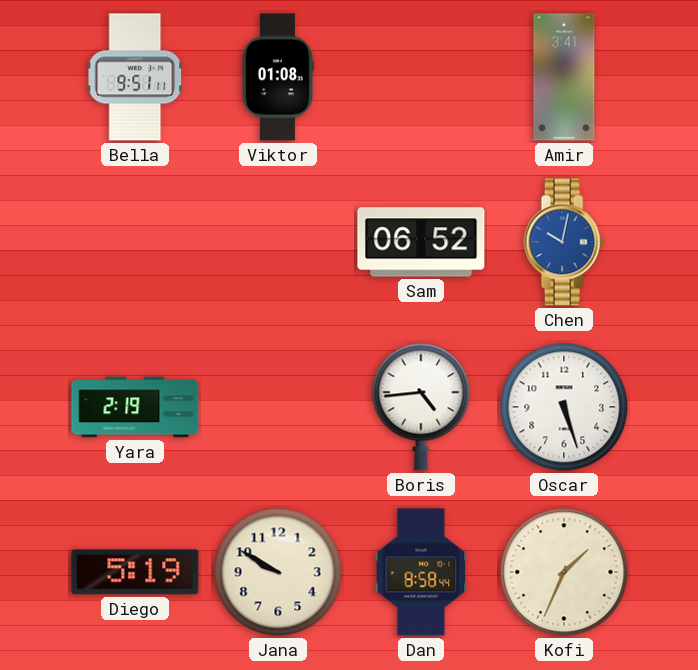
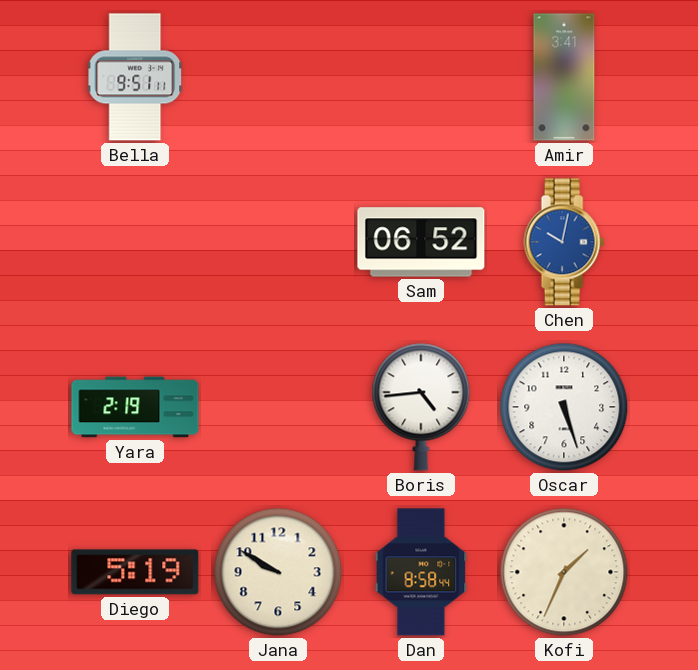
Viktor: 01:08 -> none (277, 77)
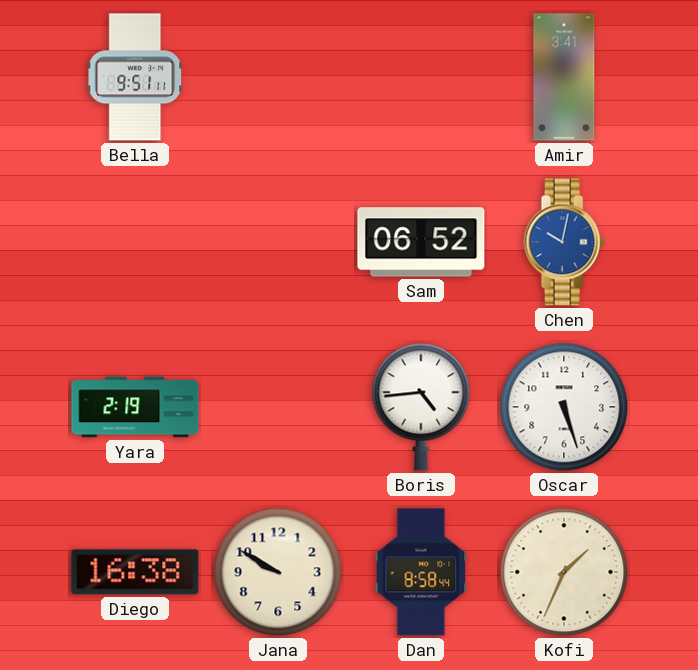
Diego: 5:19 -> 16:38 (135, 572)
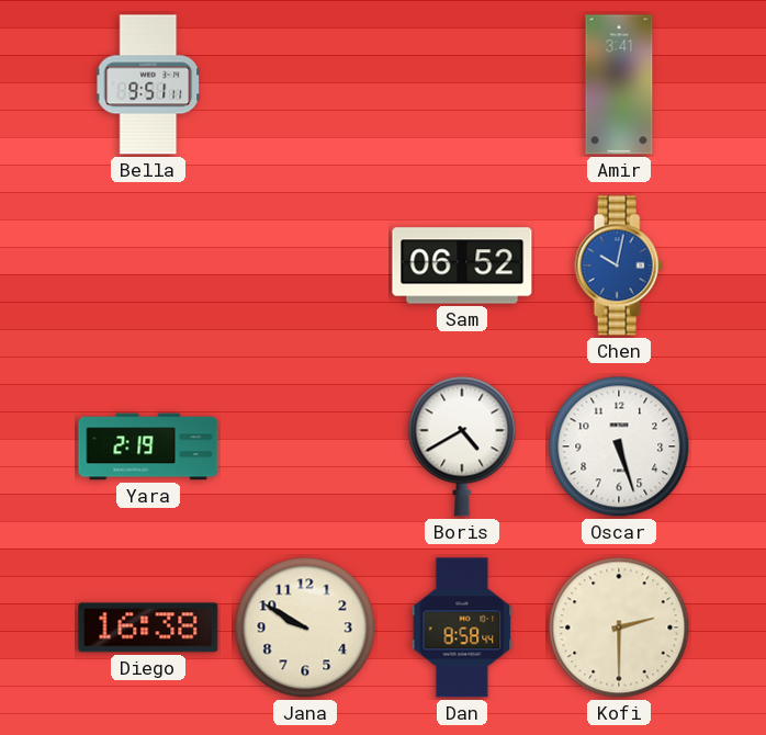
Boris: 4:44 -> 4:40 (462, 446)
Kofi: 1:34 -> 2:30 (619, 627)
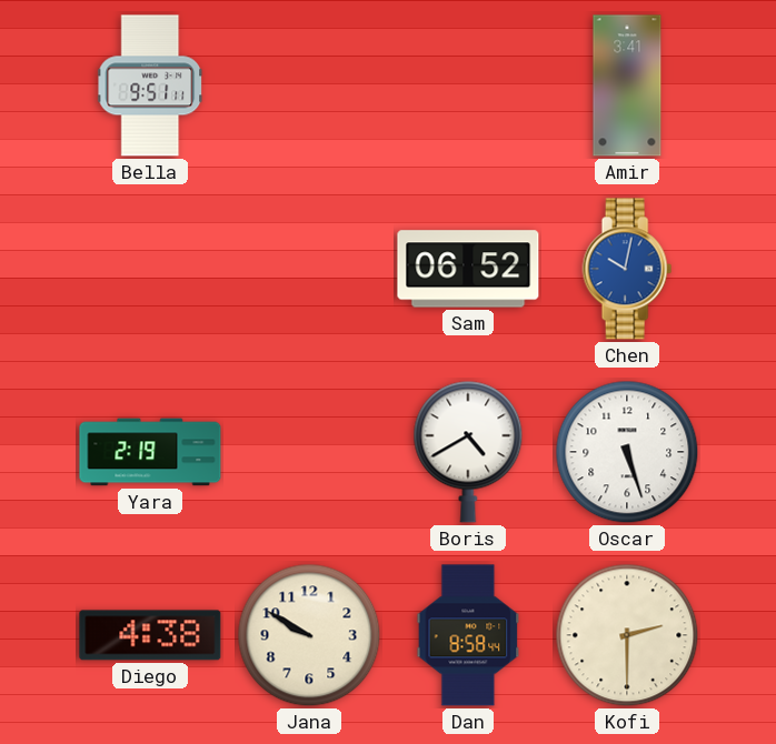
Diego: 16:38 -> 4:38 (150, 635)
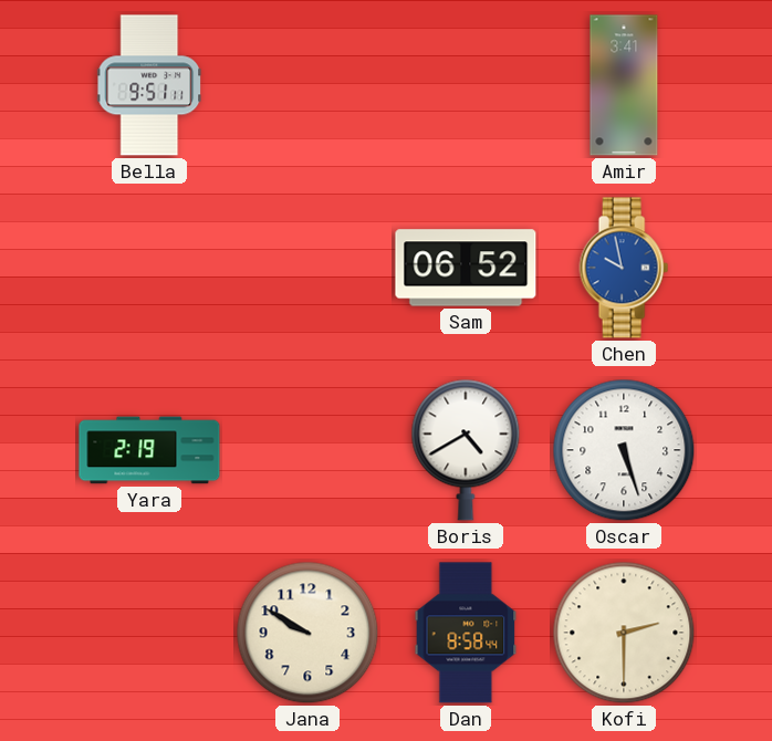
Chen: 10:02 -> 9:58 (624, 268)
Diego: 4:38 -> none (150, 635)
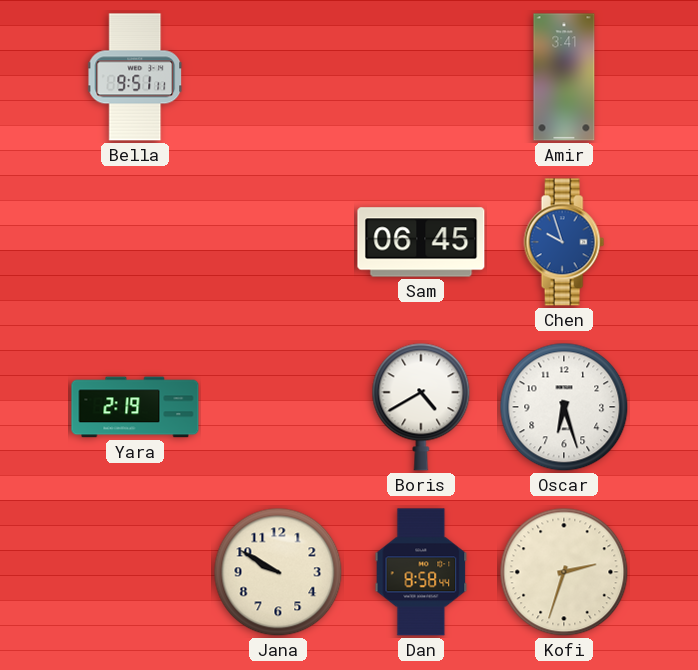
Sam: 06:52 -> 06:45 (421, 242)
Chen: 9:58 -> 9:57 (564, 242)
Oscar: 5:27 -> 6:27 (564, 407)
Kofi: 2:30 -> 2:33 (564, 572)
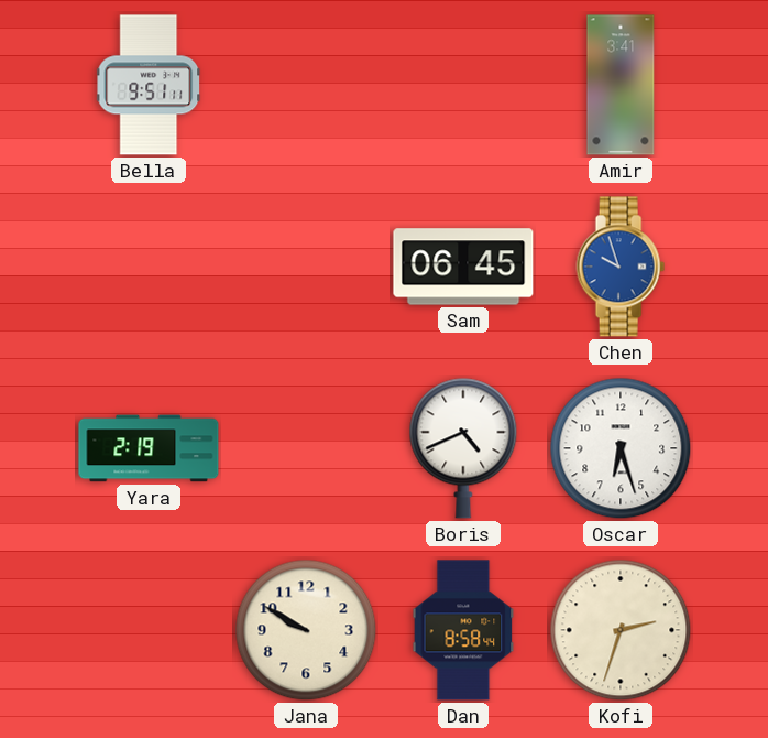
Boris: 4:40 -> 4:41 (463, 448)
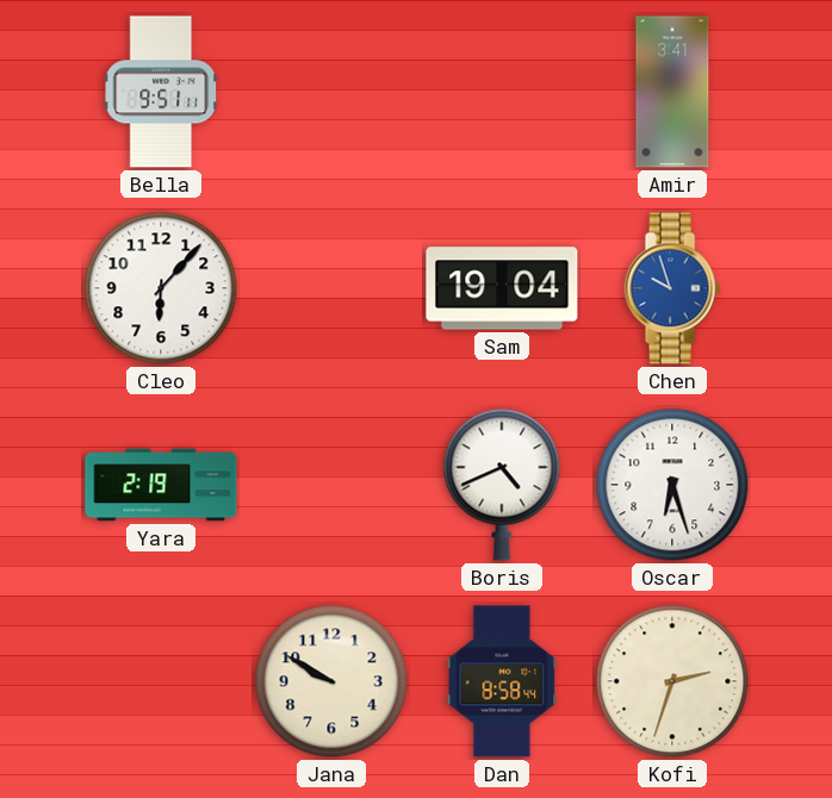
Cleo: none -> 6:07 (161, 288)
Sam: 06:45 -> 19:04 (502, 288)
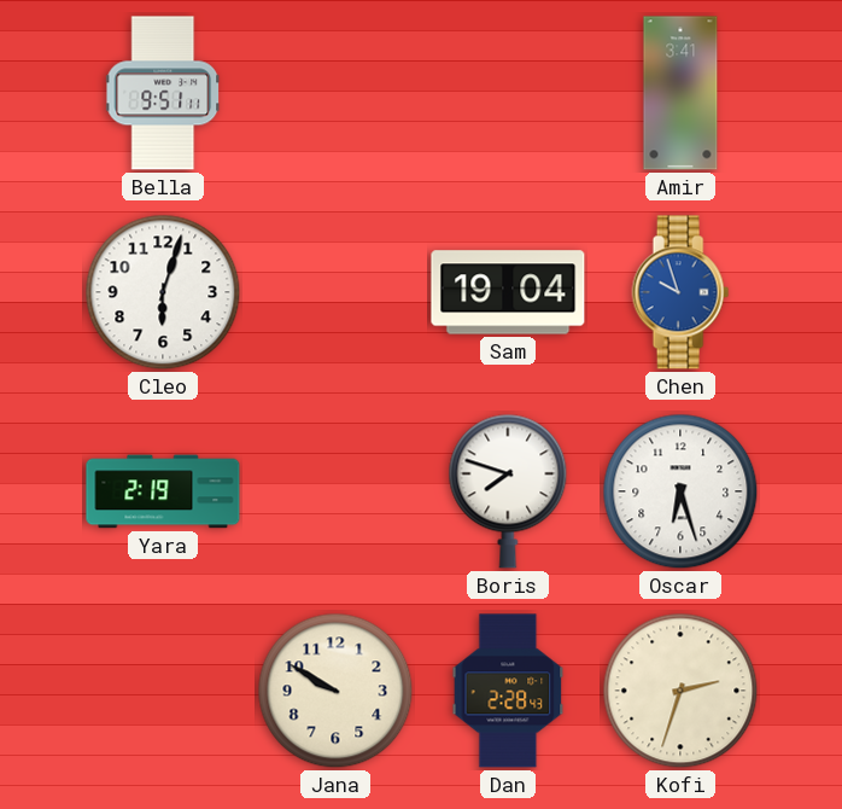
Cleo: 6:07 -> 6:03 (163, 292)
Boris: 4:41 -> 7:48 (508, 491)
Dan: 8:58 -> 2:28 (508, 691)
